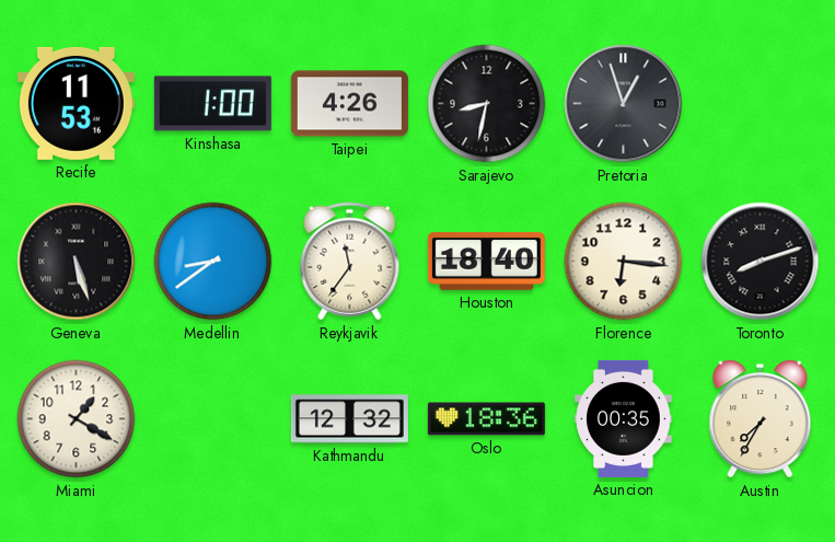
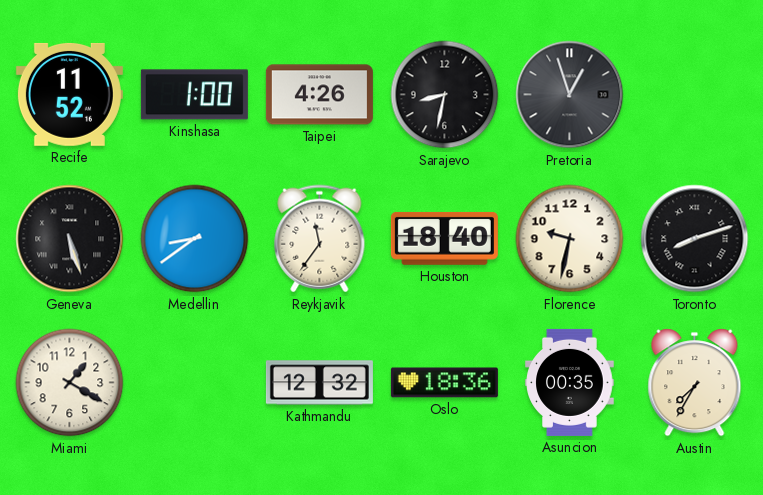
Recife: 11:53 -> 11:52 (69, 94)
Florence: 6:16 -> 9:32 (570, 239)
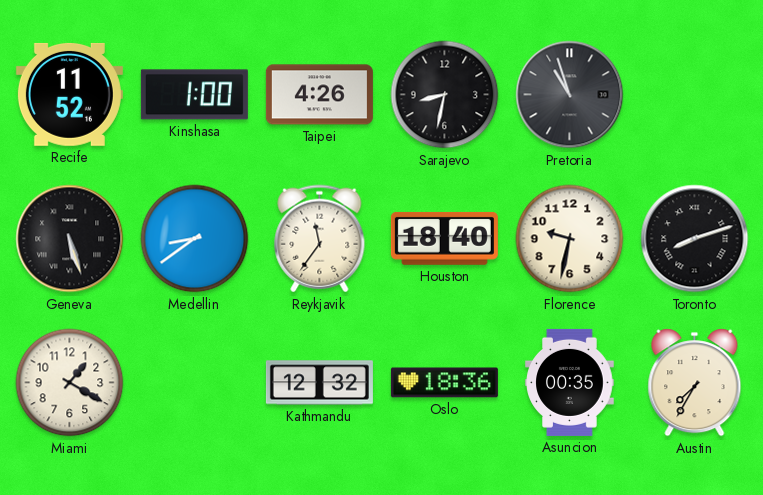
Pretoria: 12:57 -> 10:57 (570, 95)
